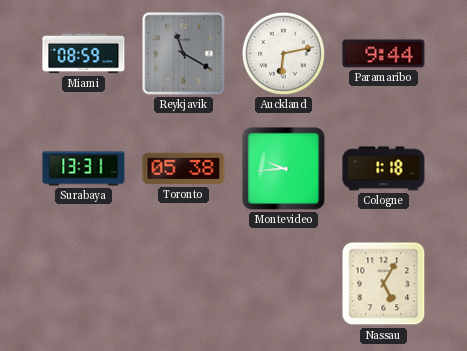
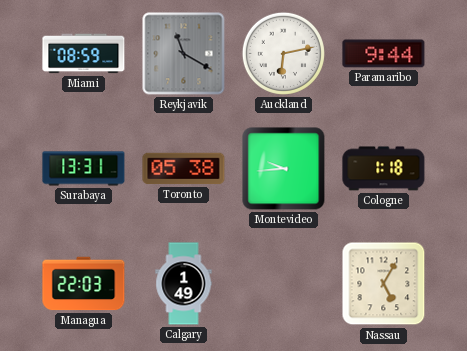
Managua: none -> 22:03 (84, 284)
Calgary: none -> 1:49 (184, 284)
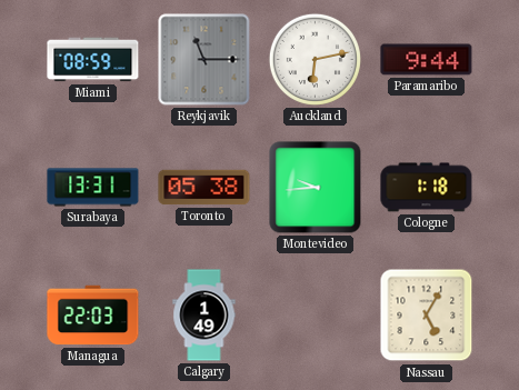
Reykjavik: 11:20 -> 11:15 (204, 60)
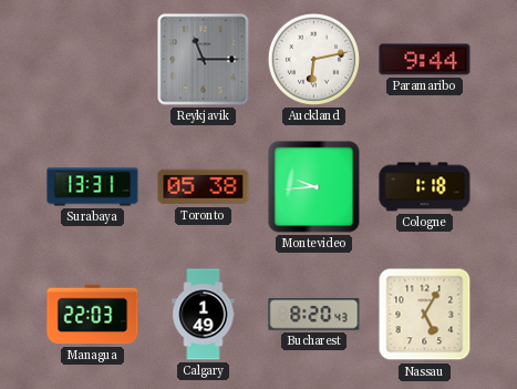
Miami: 08:59 -> none (93, 60)
Bucharest: none -> 8:20 (314, 315)
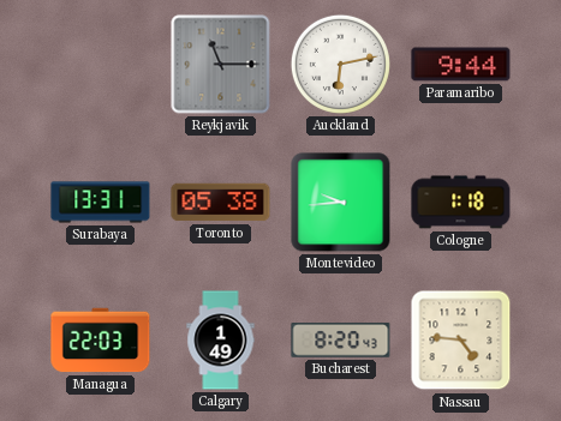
Nassau: 5:05 -> 4:46 (461, 341)
